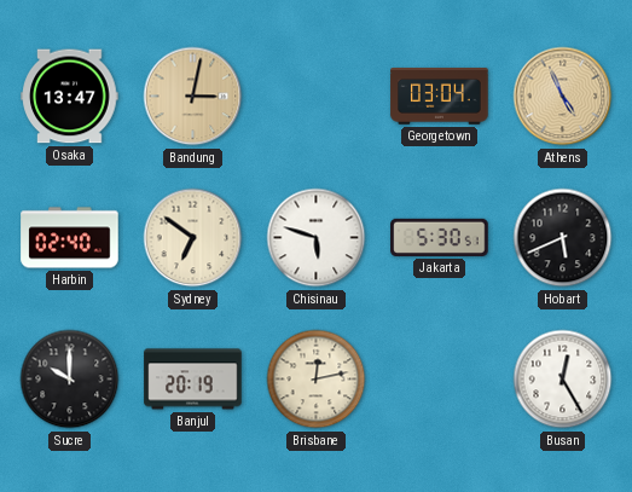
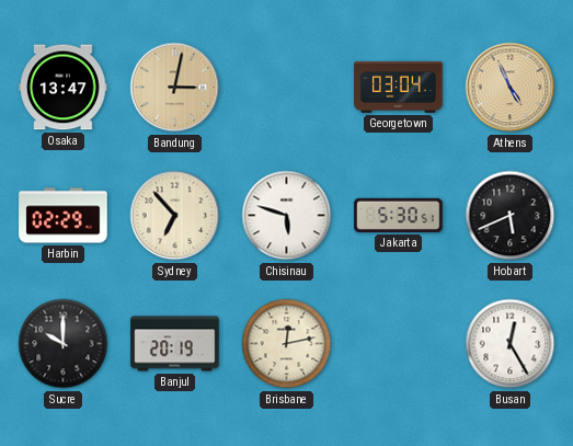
Harbin: 02:40 -> 02:29 (64, 216)
Sydney: 6:51 -> 6:53 (175, 216)
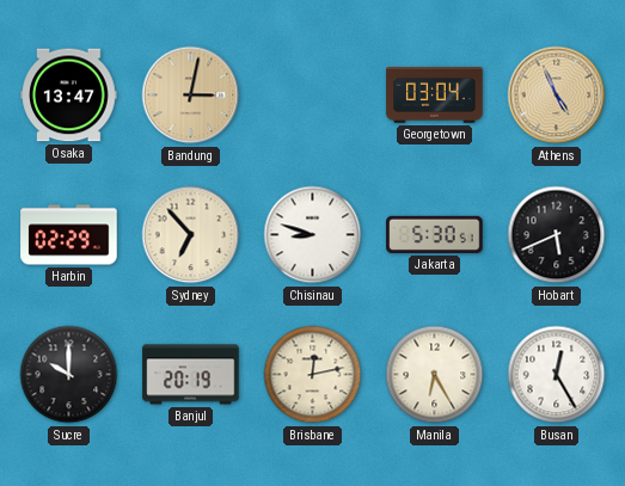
Chisinau: 5:48 -> 8:48 (313, 235)
Manila: none -> 6:25 (435, 375)
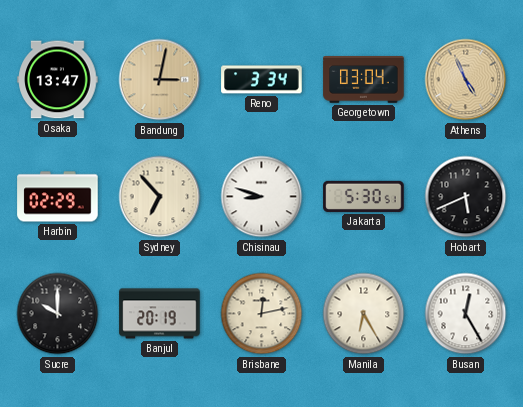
Reno: none -> 3:34 (262, 80)
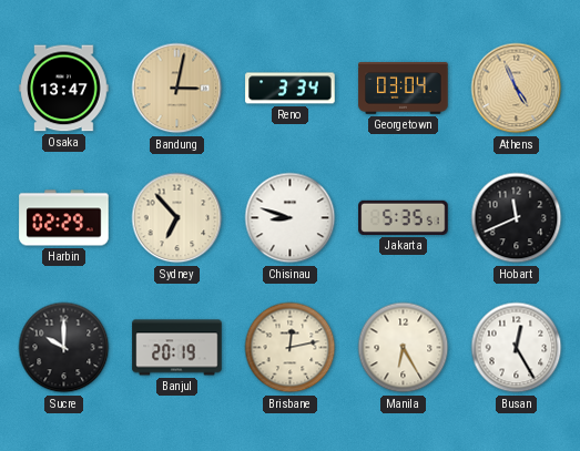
Jakarta: 5:30 -> 5:35 (404, 217)
Hobart: 5:41 -> 11:41 (517, 218)
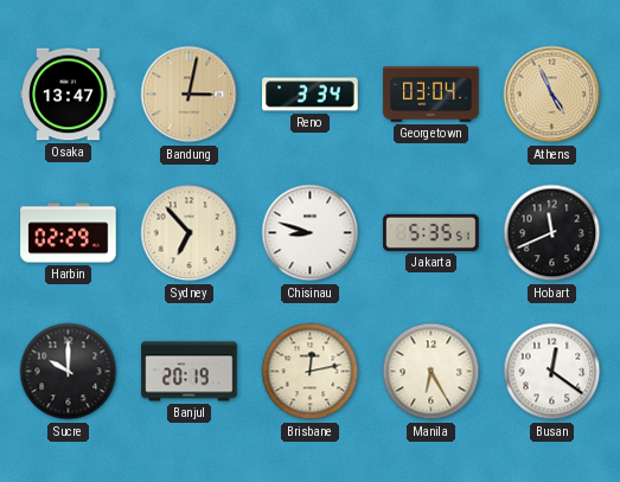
Busan: 12:25 -> 12:21 (552, 372)
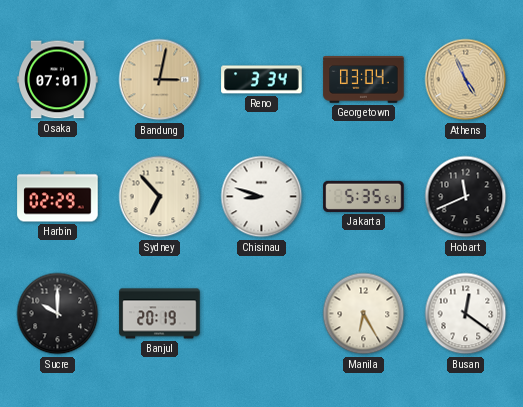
Osaka: 13:47 -> 07:01 (58, 80)
Brisbane: 12:13 -> none (311, 372)
